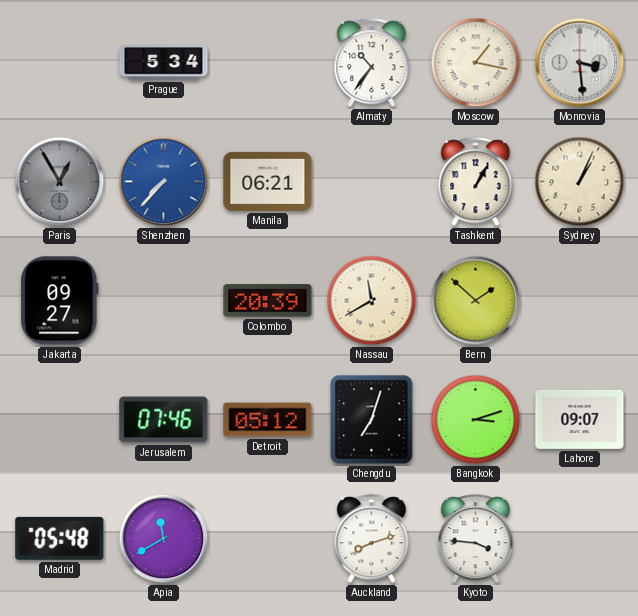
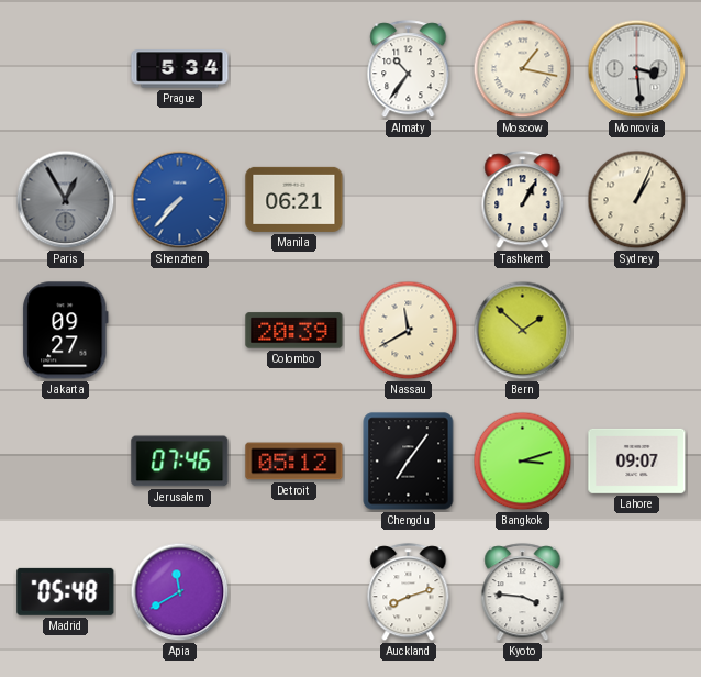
Chengdu: 7:03 -> 7:06 (409, 462)
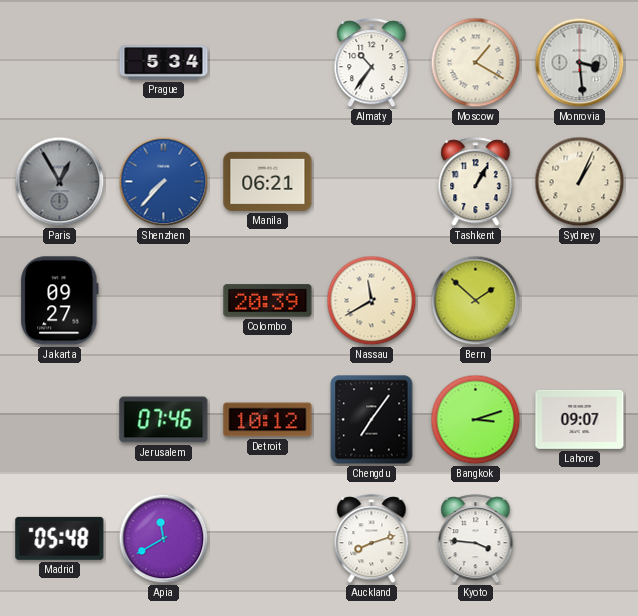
Moscow: 1:17 -> 1:20 (476, 63)
Detroit: 05:12 -> 10:12 (268, 420)
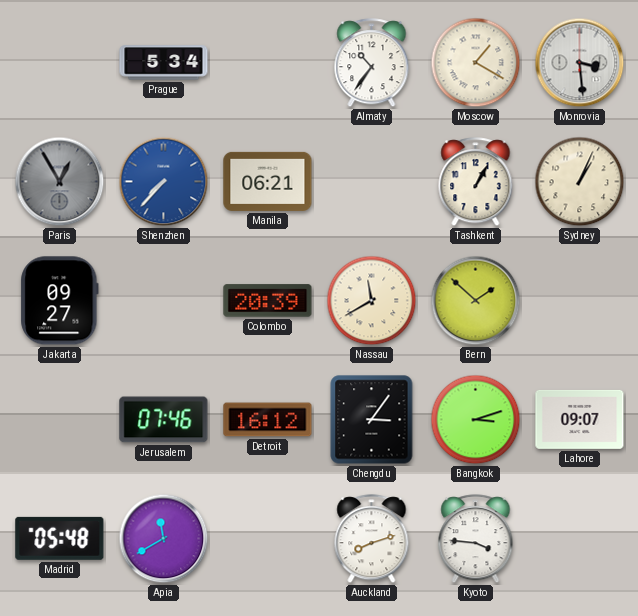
Detroit: 10:12 -> 16:12 (268, 420)
Chengdu: 7:06 -> 3:06 (372, 420)
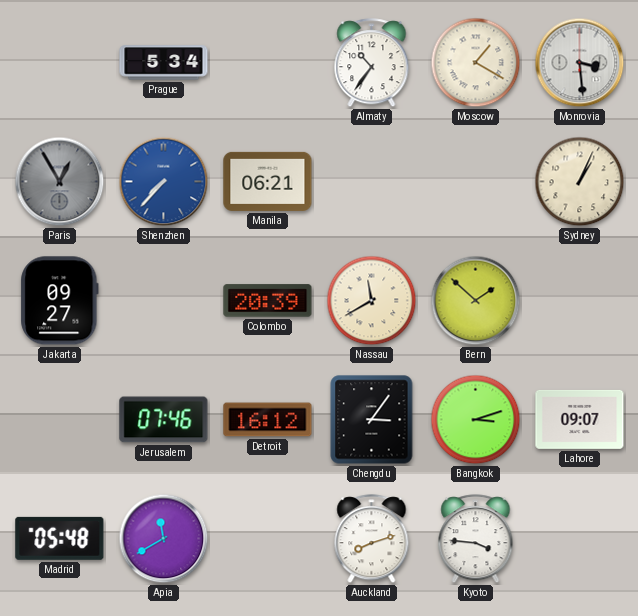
Tashkent: 1:05 -> none (476, 182)
